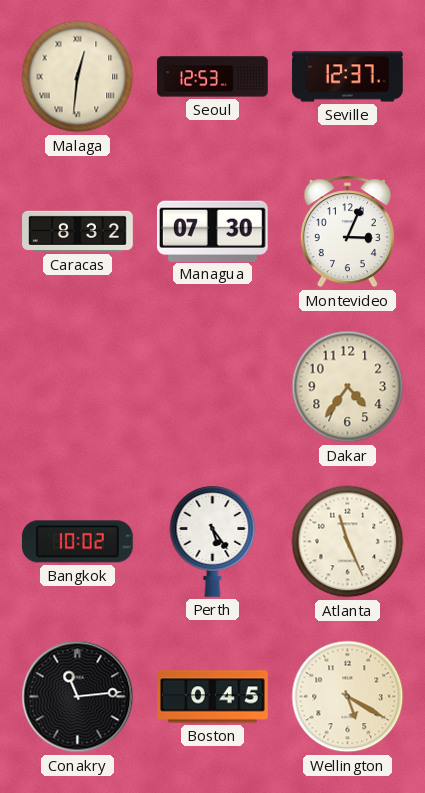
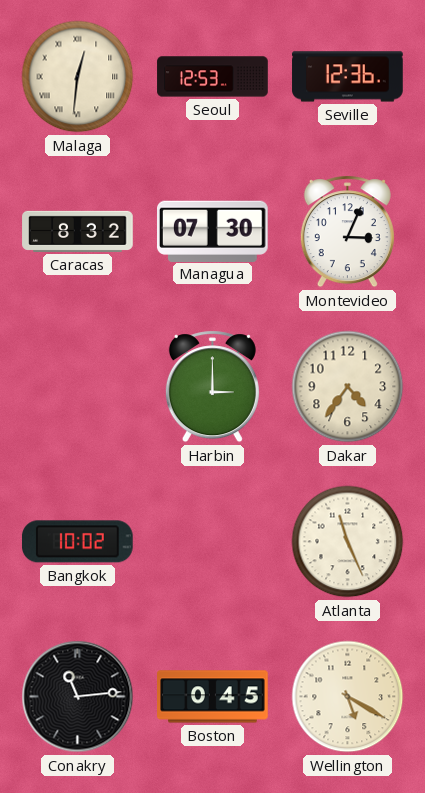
Seville: 12:37 -> 12:36 (348, 77)
Harbin: none -> 3:00 (212, 387)
Perth: 5:24 -> none (213, 541)
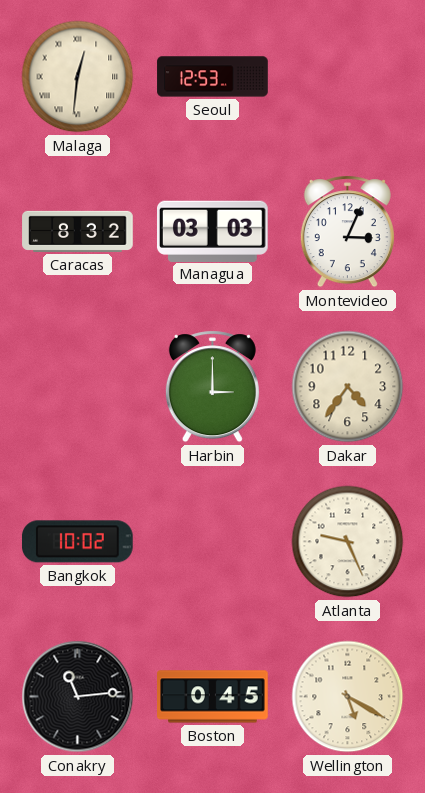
Seville: 12:36 -> none (348, 77)
Managua: 07:30 -> 03:03 (213, 231)
Atlanta: 11:26 -> 9:26 (348, 542)
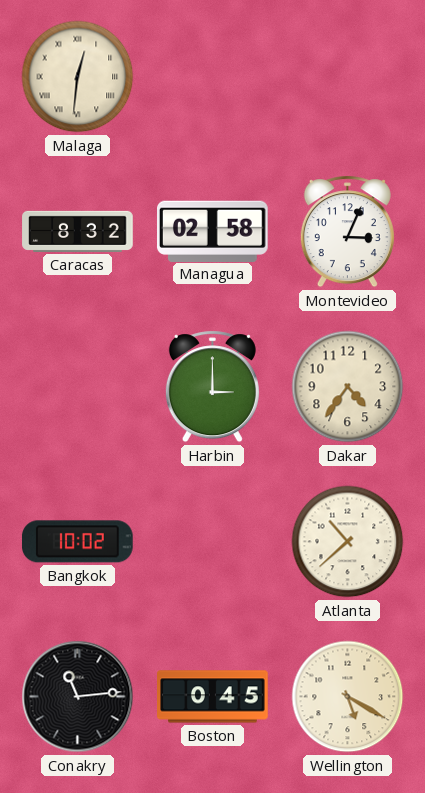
Seoul: 12:53 -> none (213, 77)
Managua: 03:03 -> 02:58 (213, 231)
Atlanta: 9:26 -> 10:38 (348, 542)
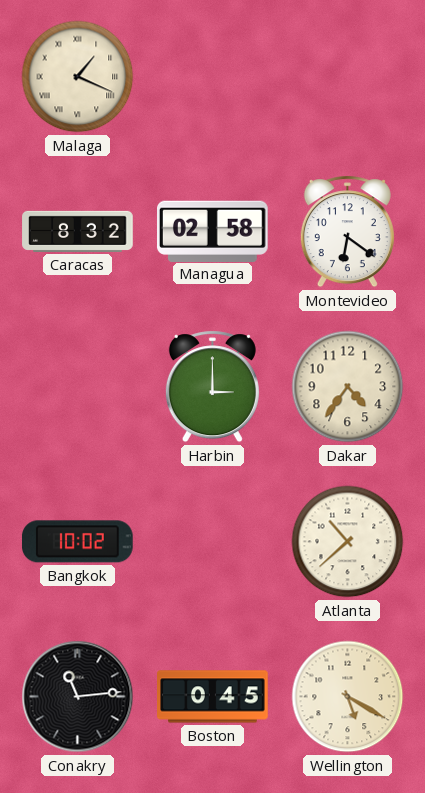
Malaga: 12:31 -> 1:19 (78, 77)
Montevideo: 3:04 -> 6:21 (347, 232)
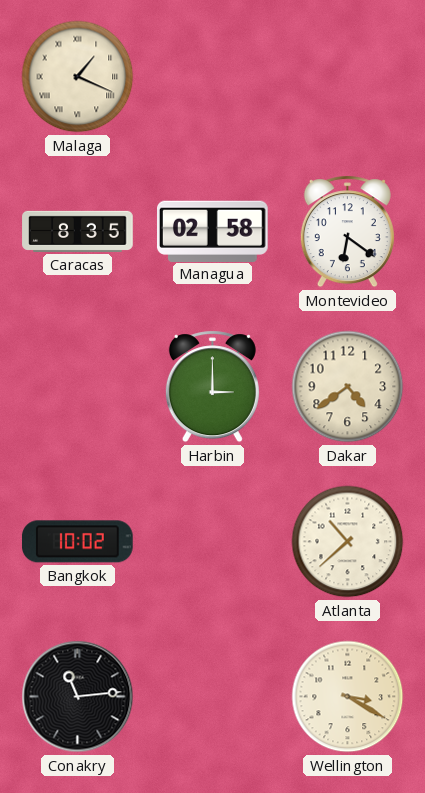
Caracas: 8:32 -> 8:35 (78, 231)
Dakar: 4:36 -> 4:39 (348, 387)
Boston: 0:45 -> none (213, 697)
Wellington: 5:20 -> 3:20 (348, 697)
